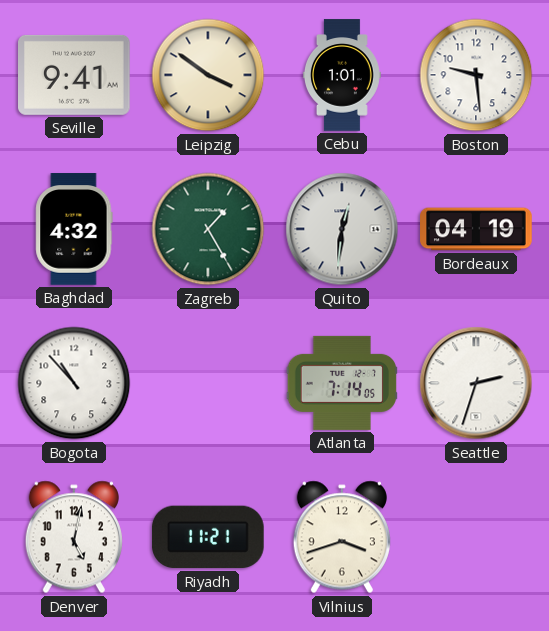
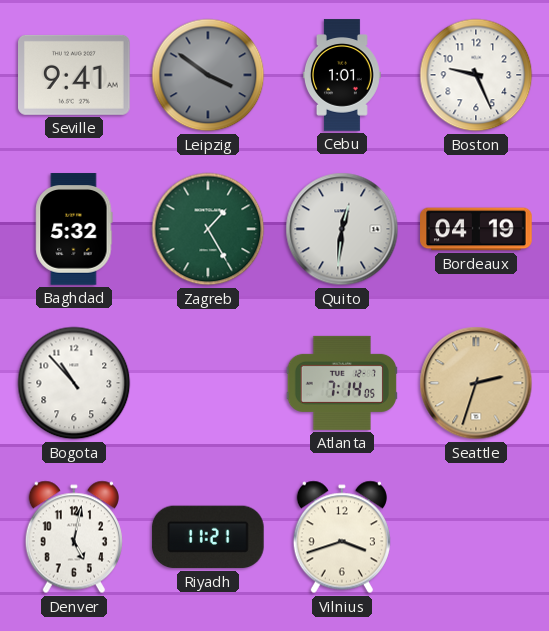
Leipzig dial: cream -> grey (208, 75)
Boston: 9:29 -> 9:26 (476, 75)
Baghdad: 4:32 -> 5:32 (74, 229)
Seattle dial: white -> champagne (476, 383)
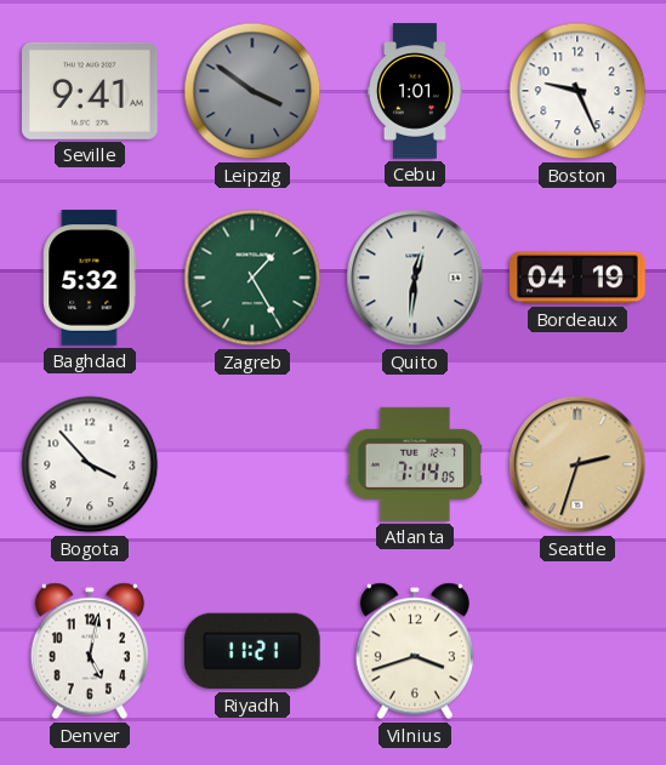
Bogota: 10:53 -> 3:53 (90, 464)
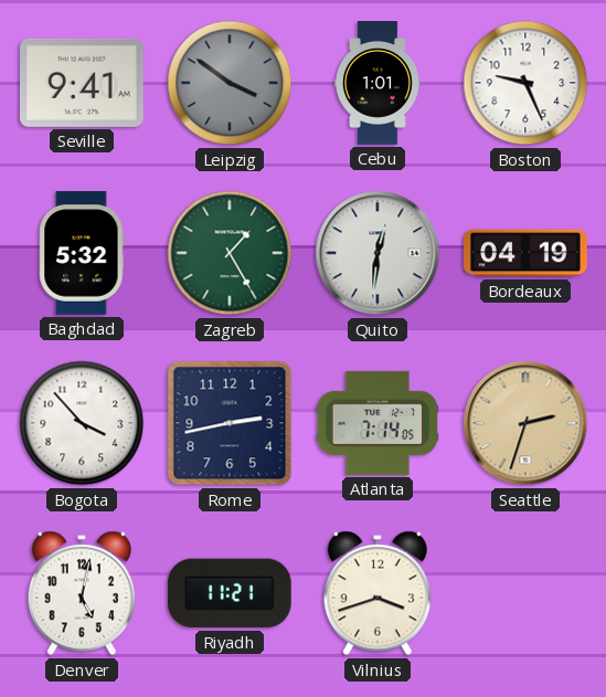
Rome: none -> 2:43 (230, 423)
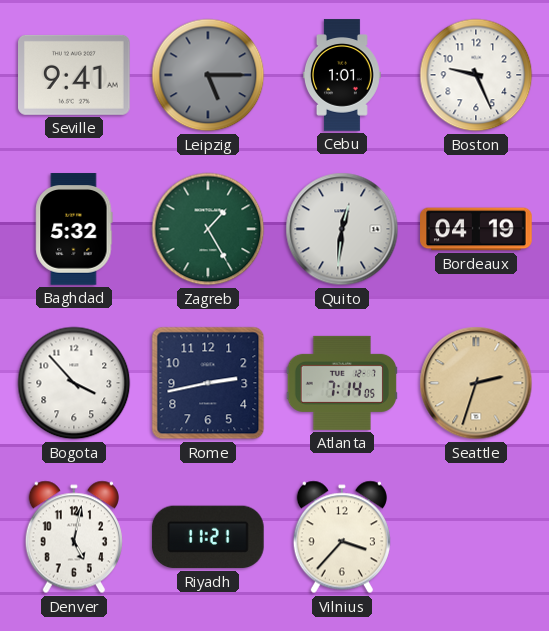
Leipzig: 3:51 -> 5:15 (208, 75)
Vilnius: 3:42 -> 3:37 (342, 537)
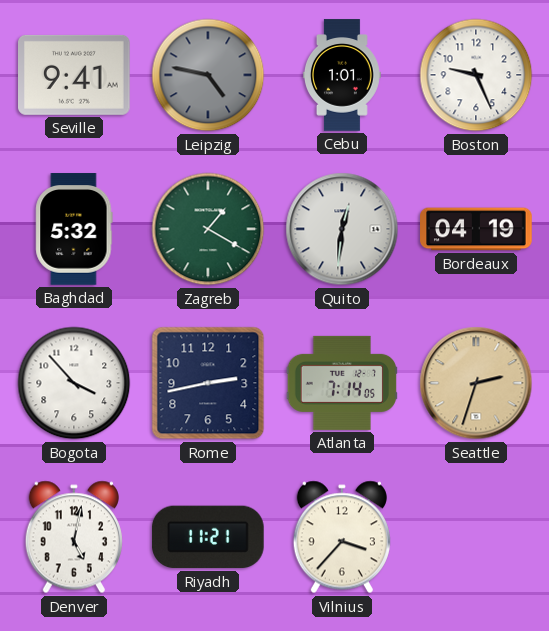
Leipzig: 5:15 -> 4:47 (208, 75)
Zagreb: 1:25 -> 1:20 (208, 229)
